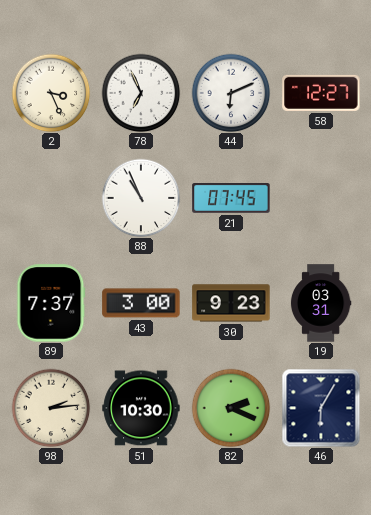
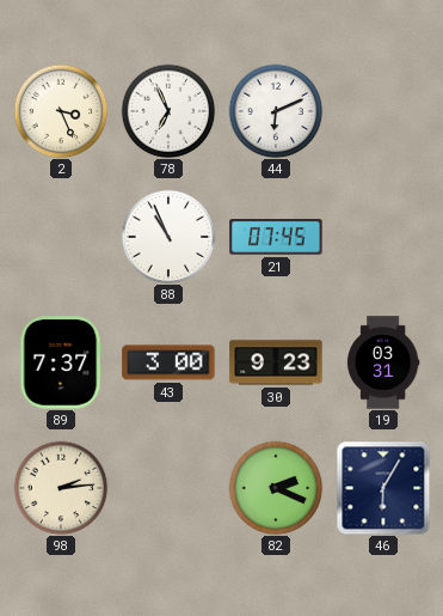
58: 12:27 -> none (321, 93)
51: 10:30 -> none (141, 408)
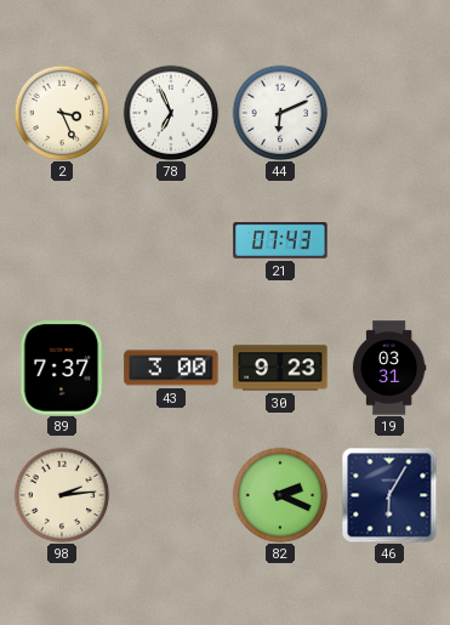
88: 10:56 -> none (168, 237)
21: 07:45 -> 07:43 (280, 242)
